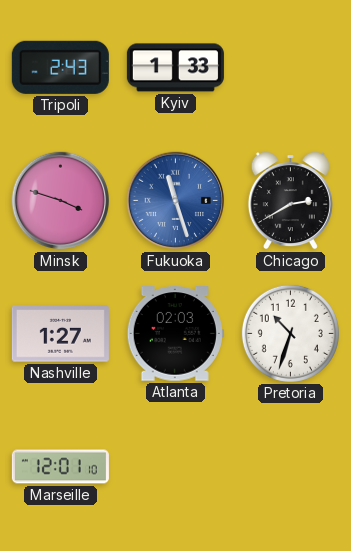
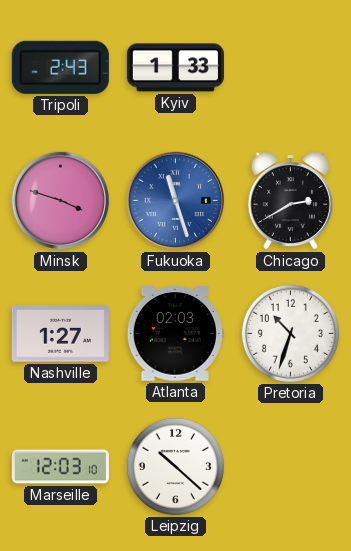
Marseille: 12:01 -> 12:03 (60, 467)
Leipzig: none -> 10:22 (175, 466)
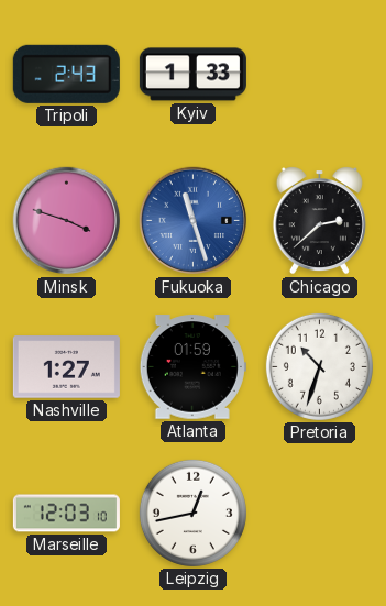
Chicago: 2:40 -> 2:38 (319, 221)
Atlanta: 02:03 -> 01:59 (192, 367)
Leipzig: 10:22 -> 12:43 (192, 513)
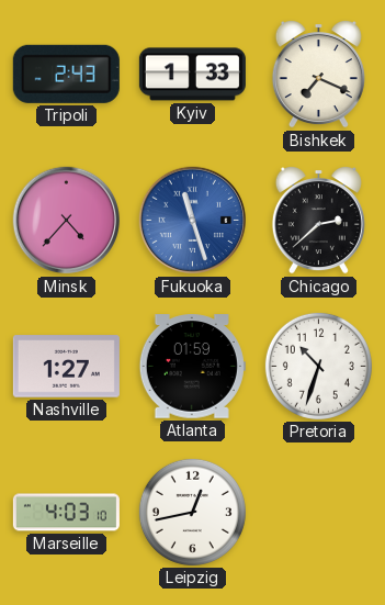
Bishkek: none -> 7:19 (318, 75)
Minsk: 3:48 -> 4:37 (67, 221)
Marseille: 12:03 -> 4:03 (66, 513)
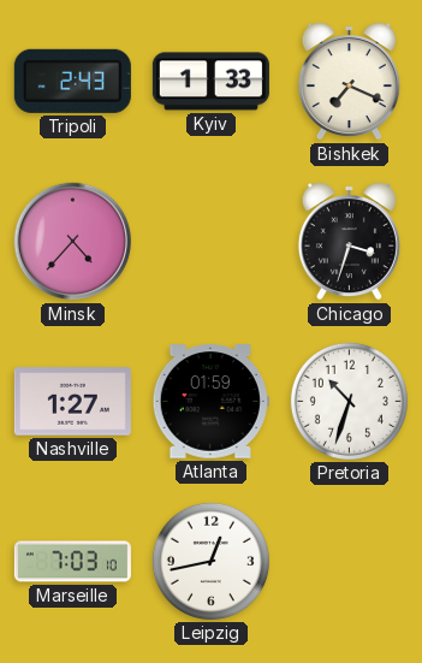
Fukuoka: 11:27 -> none (193, 221)
Chicago: 2:38 -> 3:33 (349, 242)
Marseille: 4:03 -> 7:03 (72, 562)
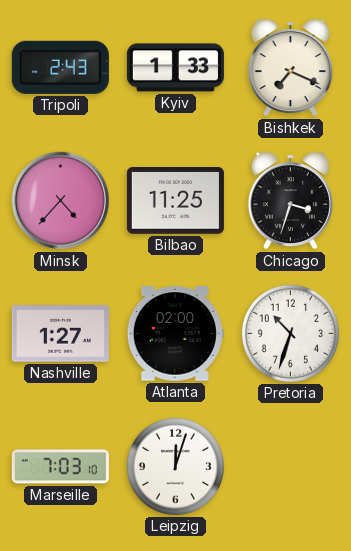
Bilbao: none -> 11:25 (175, 201)
Atlanta: 01:59 -> 02:00 (175, 334)
Leipzig: 12:43 -> 12:03 (175, 466)
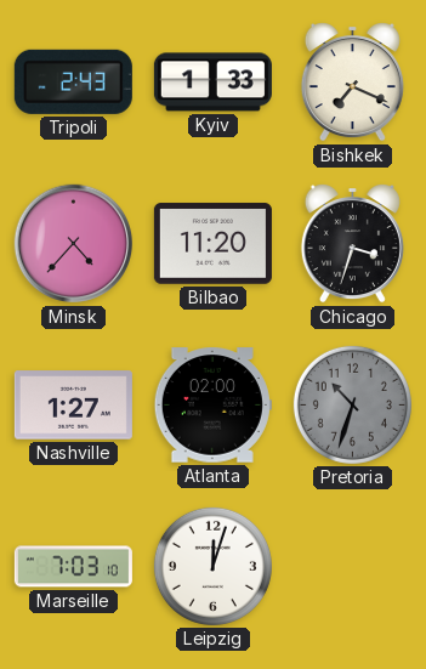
Bilbao: 11:25 -> 11:20 (212, 244)
Pretoria dial: white -> grey (352, 404)
